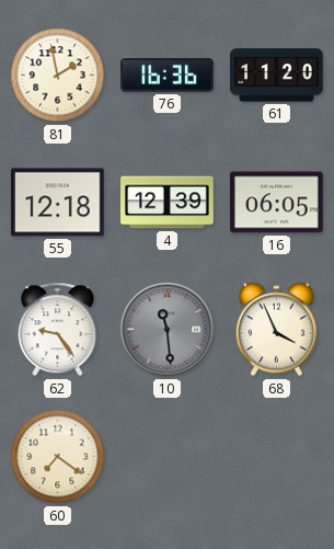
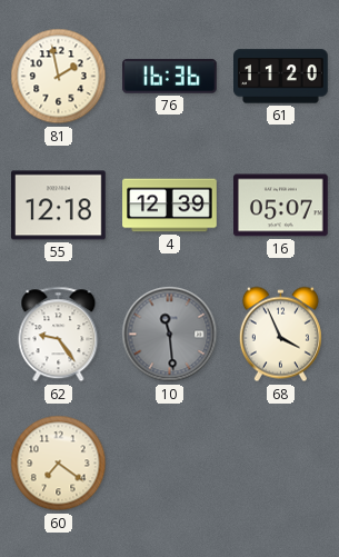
16: 06:05 -> 05:07 (281, 206)
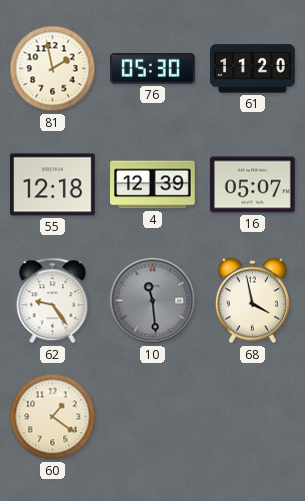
76: 16:36 -> 05:30 (153, 69)
68: 3:56 -> 3:58 (252, 301)
60: 7:21 -> 1:21 (53, 417)
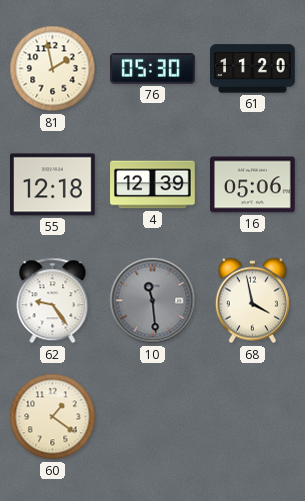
16: 05:07 -> 05:06 (253, 185)
